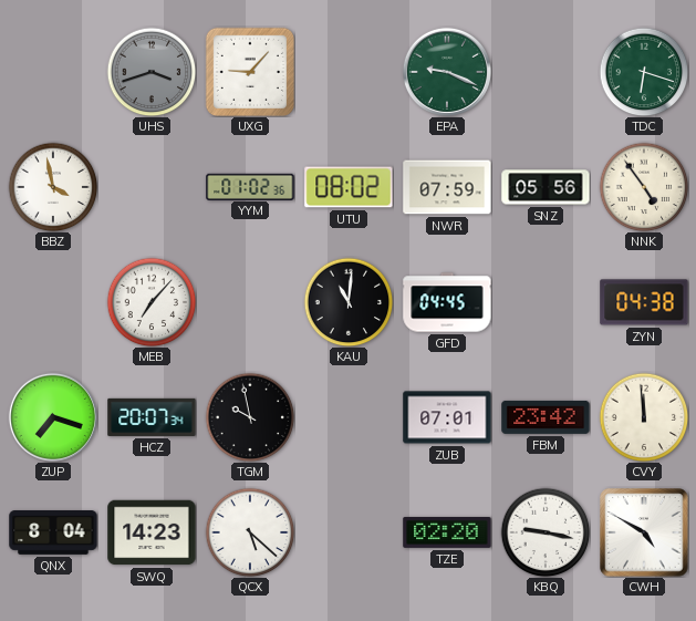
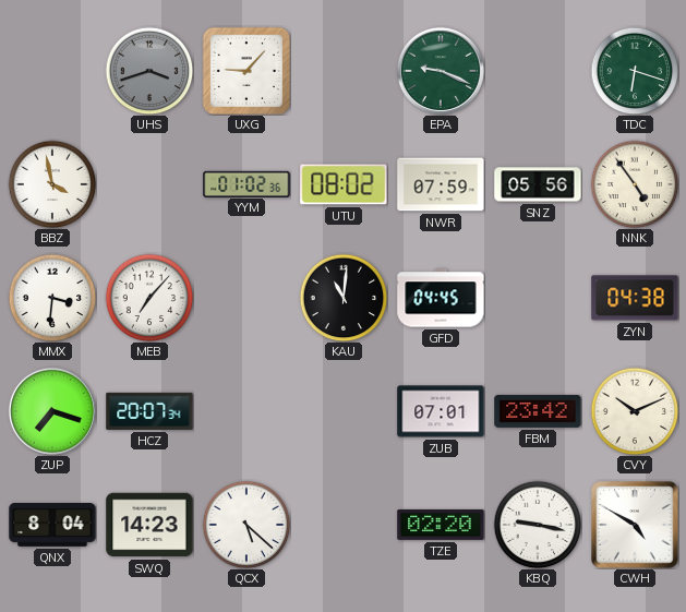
MMX: none -> 3:31 (52, 298)
TGM: 9:58 -> none (250, 417)
CVY: 11:59 -> 10:11 (635, 411)
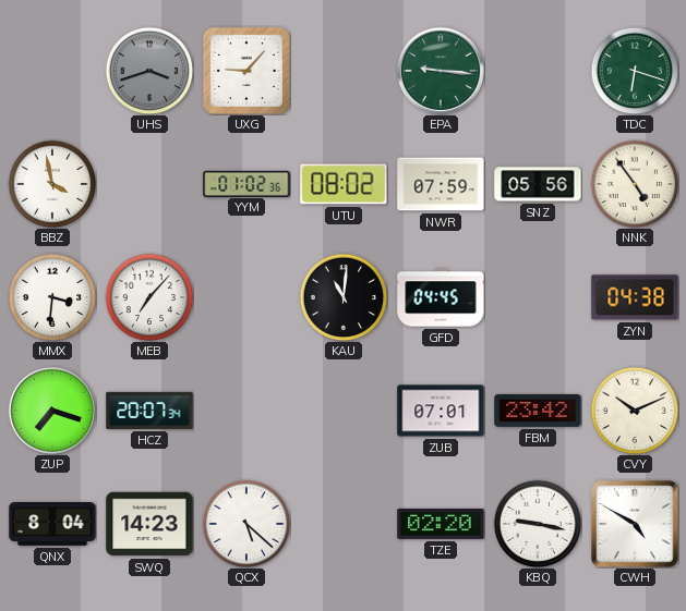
EPA: 9:19 -> 9:16 (441, 71)
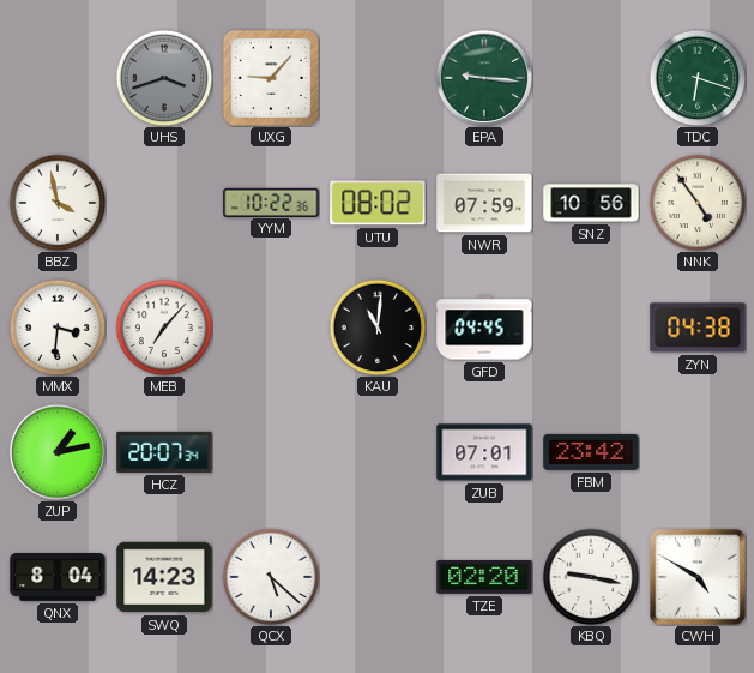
YYM: 01:02 -> 10:22 (271, 202)
SNZ: 05:56 -> 10:56 (591, 203)
ZUP: 7:18 -> 1:13 (58, 452)
CVY: 10:11 -> none (635, 411)
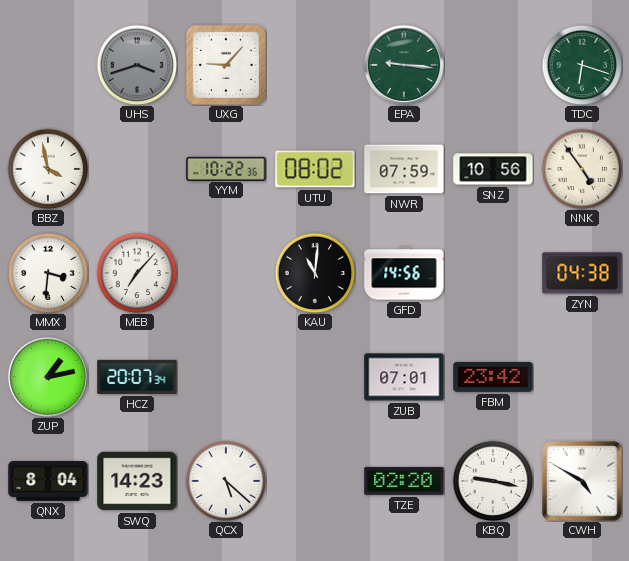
GFD: 04:45 -> 14:56 (404, 273)
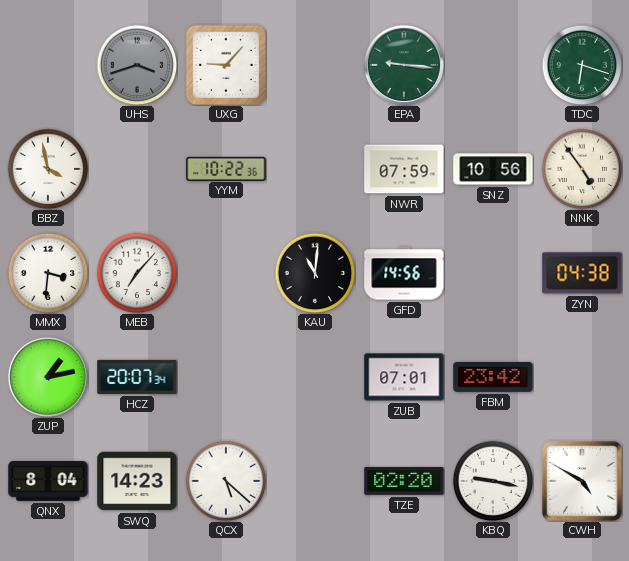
UTU: 08:02 -> none (315, 169)
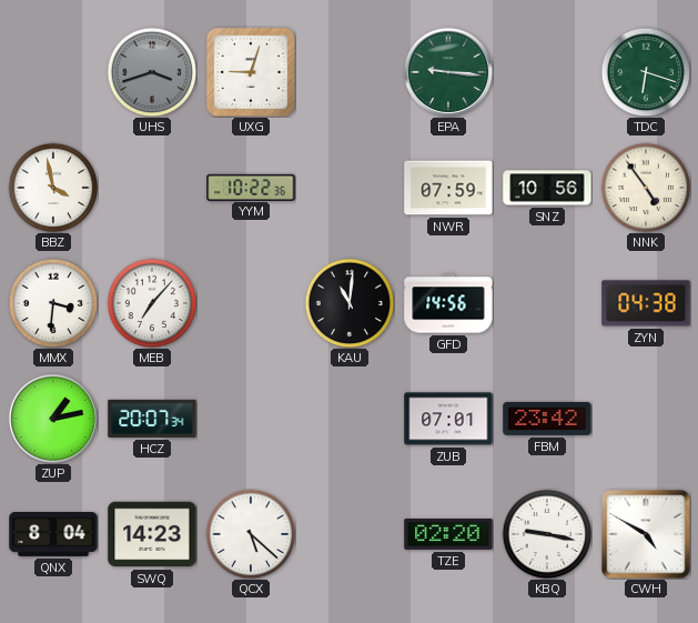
UXG: 9:07 -> 9:03 (251, 72)
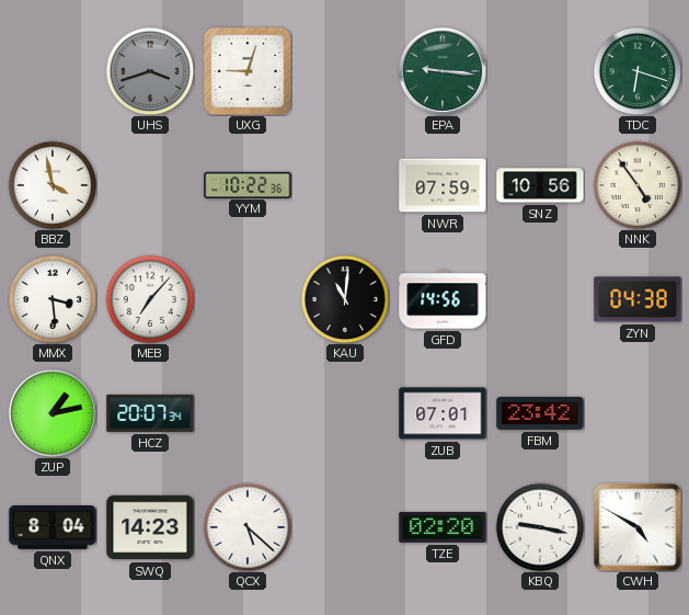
MMX: 3:31 -> 3:29 (53, 299)
